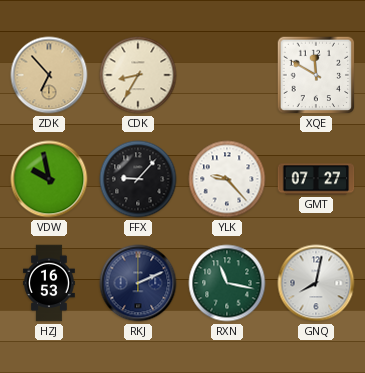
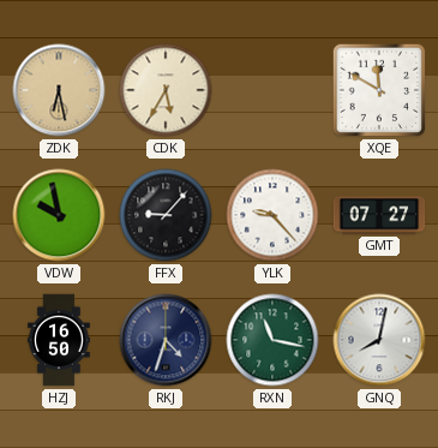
ZDK: 6:53 -> 6:28 (59, 90)
CDK: 8:35 -> 5:35 (166, 90)
HZJ: 16:53 -> 16:50 (60, 340)
RKJ: 2:11 -> 4:33 (166, 340)
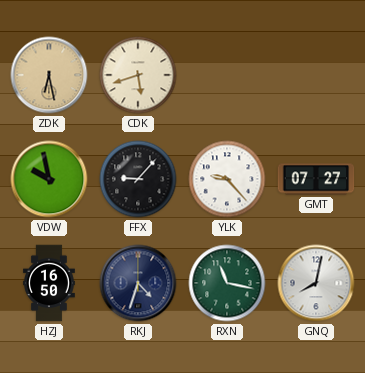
CDK: 5:35 -> 5:42 (138, 75)
XQE: 11:50 -> none (379, 90)
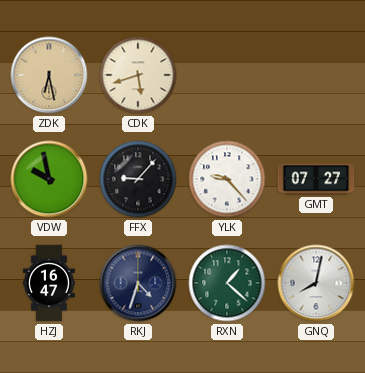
HZJ: 16:50 -> 16:47 (50, 283)
RXN: 11:17 -> 1:22 (227, 283)
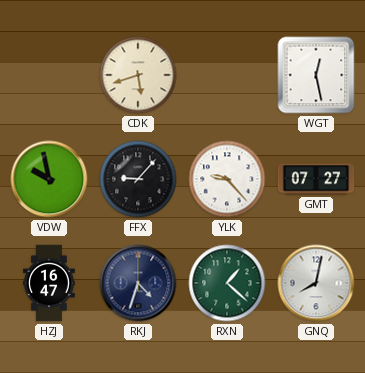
ZDK: 6:28 -> none (49, 75)
WGT: none -> 12:28 (316, 75)
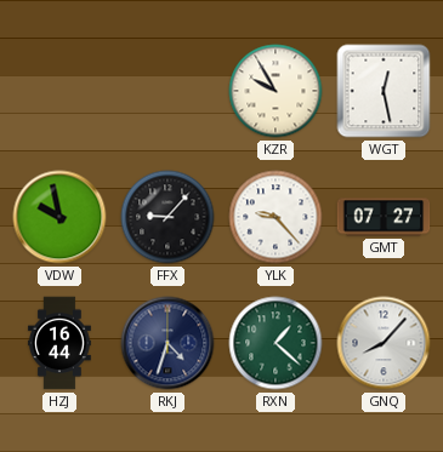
CDK: 5:42 -> none (138, 75)
KZR: none -> 9:55 (276, 91)
HZJ: 16:47 -> 16:44 (61, 343)
GNQ: 8:02 -> 8:07 (384, 343)
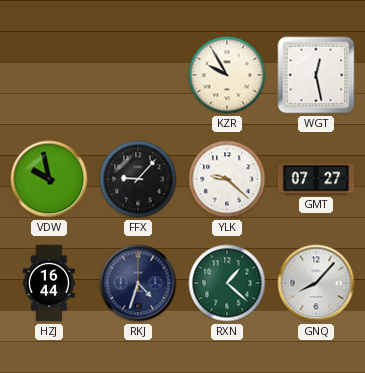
YLK: 9:23 -> 9:22 (227, 179)
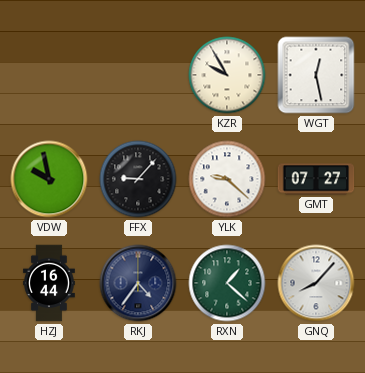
RKJ: 4:33 -> 4:36 (138, 283)
